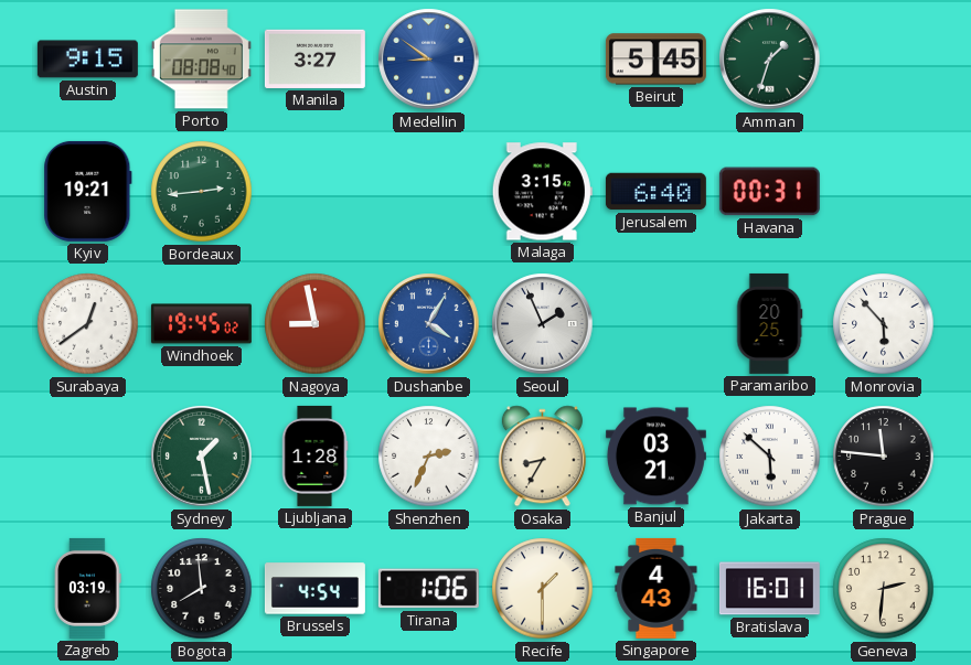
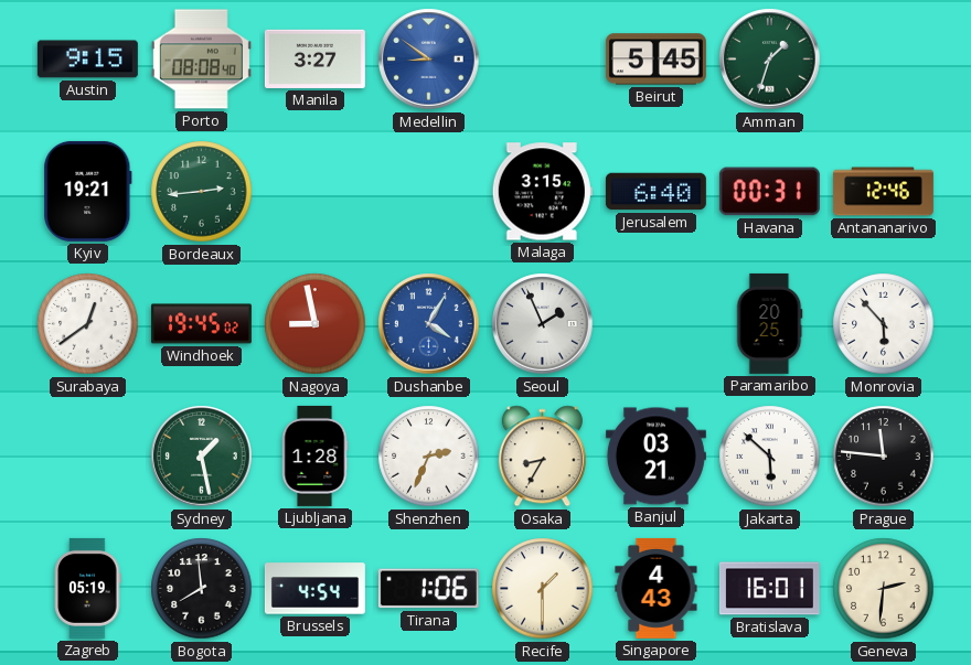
Antananarivo: none -> 12:46 (883, 192)
Zagreb: 03:19 -> 05:19 (87, 588)
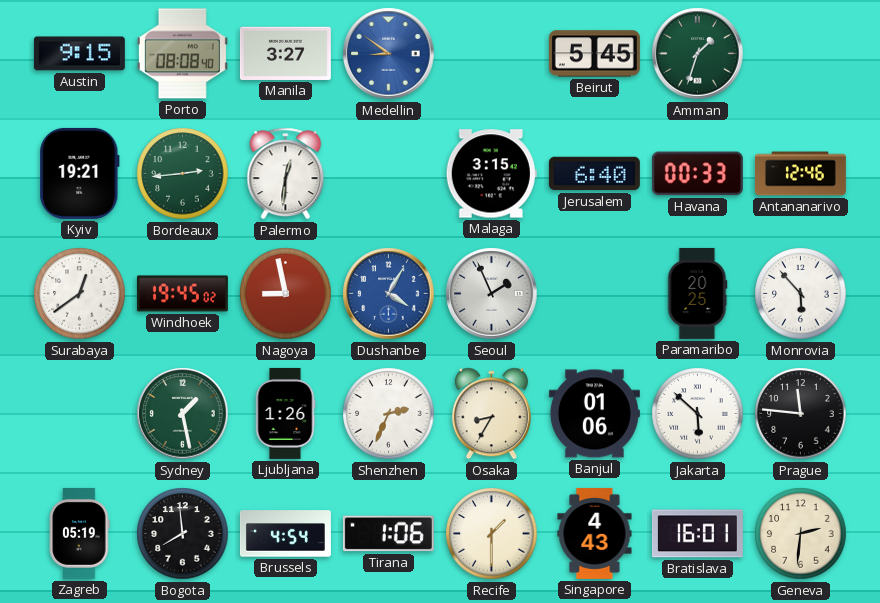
Palermo: none -> 12:31 (286, 174)
Havana: 00:31 -> 00:33 (697, 174)
Ljubljana: 1:28 -> 1:26 (285, 413)
Banjul: 03:21 -> 01:06 (594, 414)
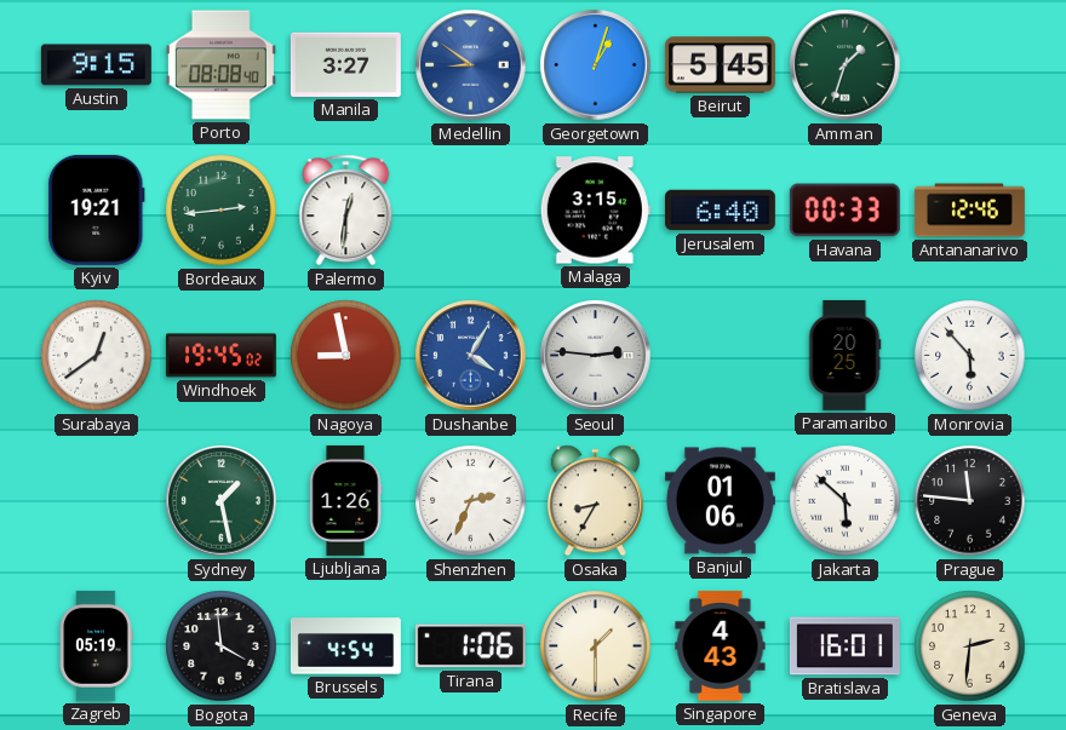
Georgetown: none -> 1:03 (596, 65)
Seoul: 1:56 -> 2:46 (596, 356)
Bogota: 7:59 -> 3:59 (222, 646)
